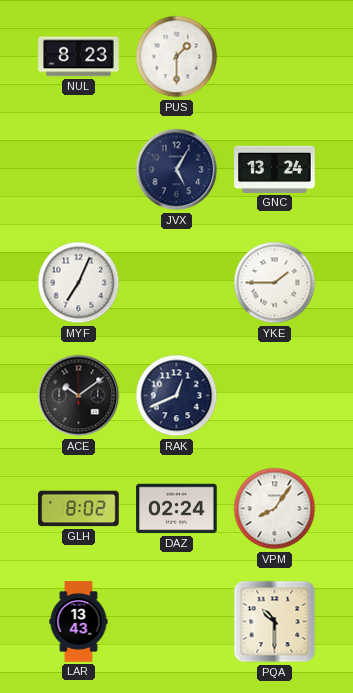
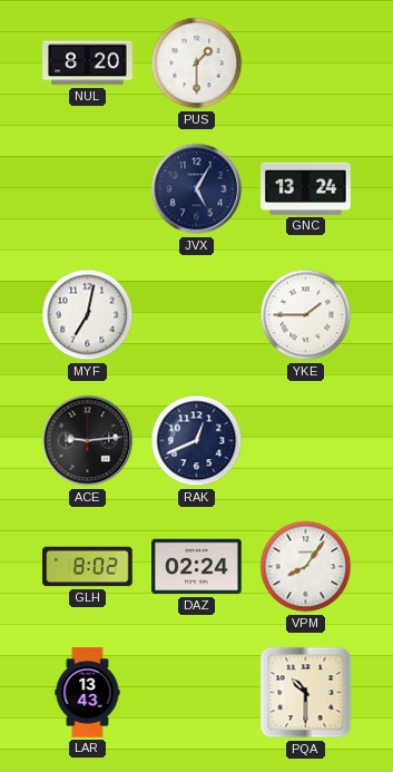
NUL: 8:23 -> 8:20 (88, 63)
MYF: 7:04 -> 7:02 (88, 315)
ACE: 10:09 -> 9:14 (88, 441)
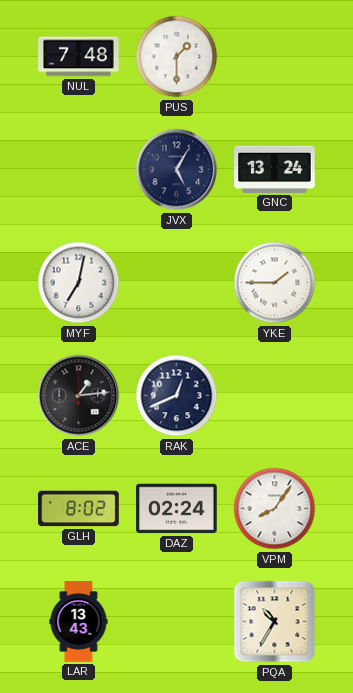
NUL: 8:20 -> 7:48 (79, 57)
ACE: 9:14 -> 1:14 (79, 396)
PQA: 10:30 -> 10:35 (275, 622)
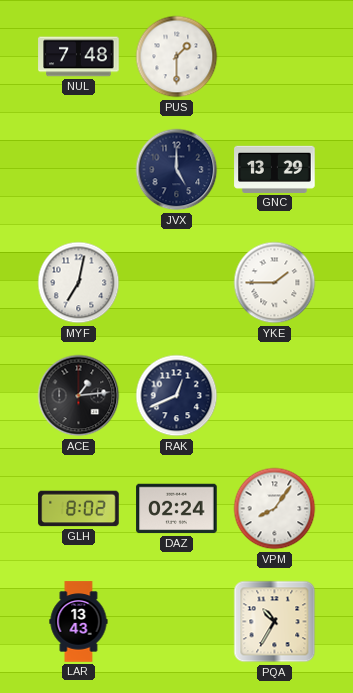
JVX: 5:05 -> 5:00 (177, 170)
GNC: 13:24 -> 13:29 (275, 169)
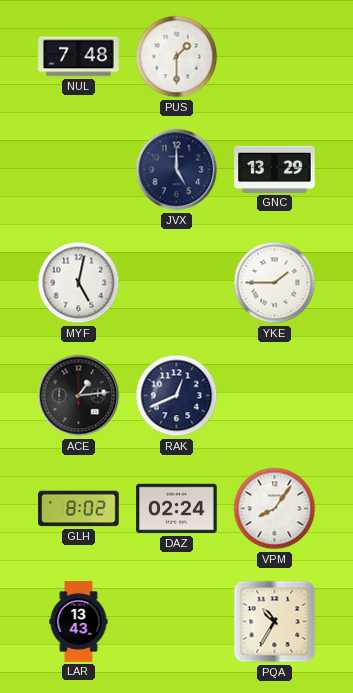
MYF: 7:02 -> 5:02 (79, 283)
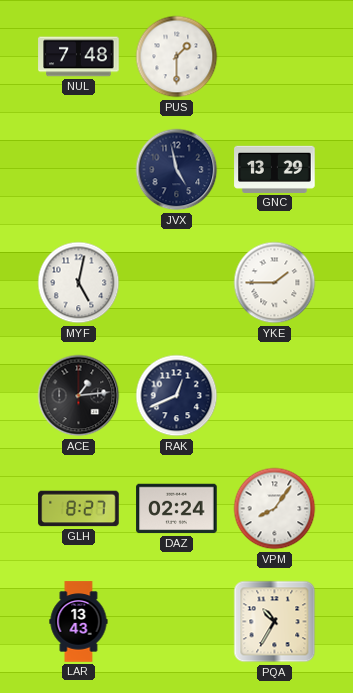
JVX: 5:00 -> 4:58 (177, 170)
GLH: 8:02 -> 8:27 (79, 509)
